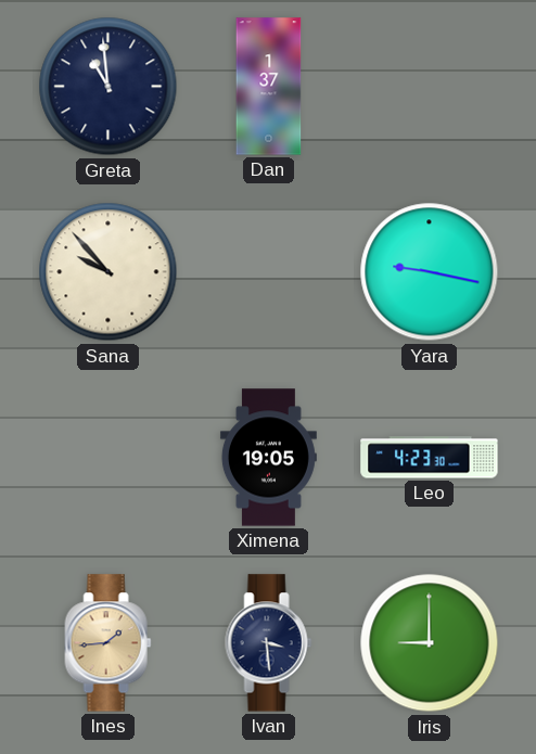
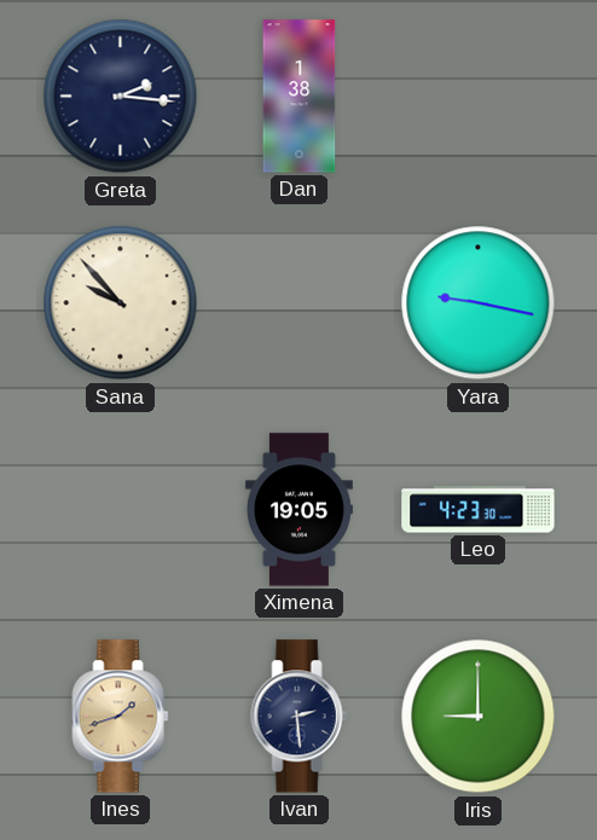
Greta: 10:59 -> 2:16 (121, 97)
Dan: 1:37 -> 1:38 (300, 97)
Ines: 1:44 -> 1:42 (121, 717)
Ivan: 3:29 -> 2:29 (300, 717)
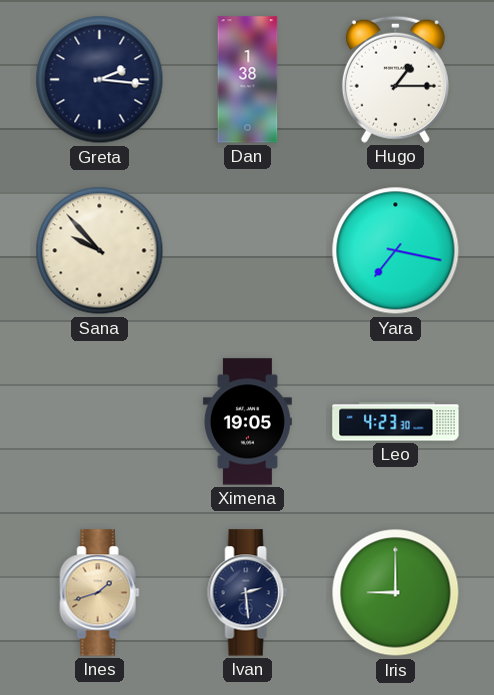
Hugo: none -> 1:15 (395, 79)
Yara: 9:17 -> 7:17 (396, 251)
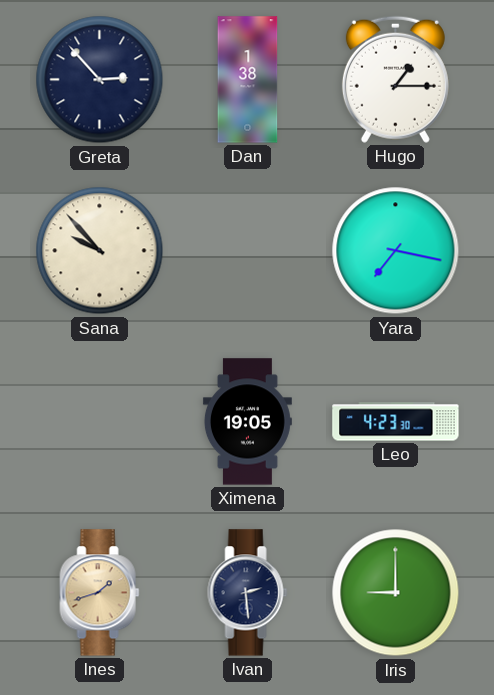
Greta: 2:16 -> 2:53 (100, 80)
